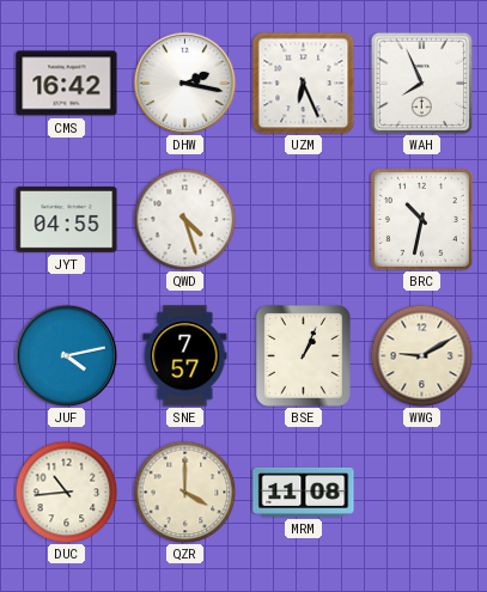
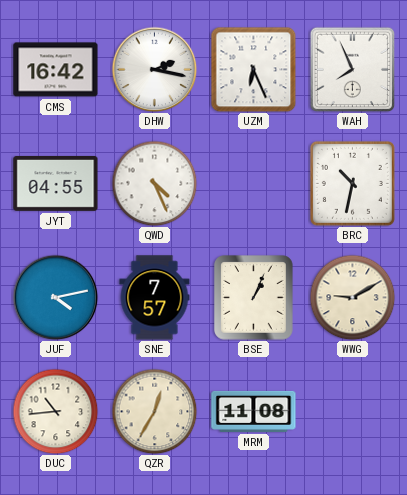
QWD: 4:27 -> 4:26 (154, 183)
QZR: 4:00 -> 12:35 (154, 411)
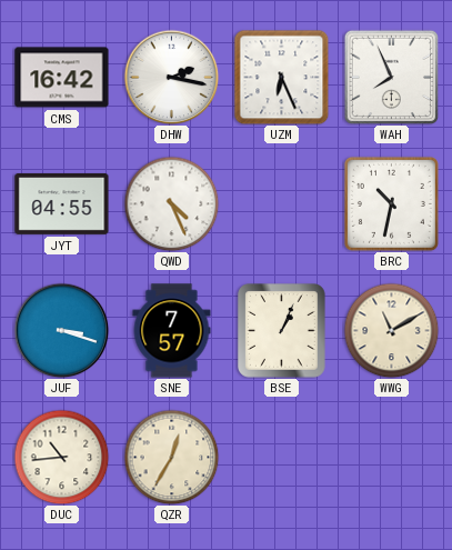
JUF: 4:13 -> 3:18 (61, 330)
WWG: 9:10 -> 11:10 (391, 330)
MRM: 11:08 -> none (254, 411)
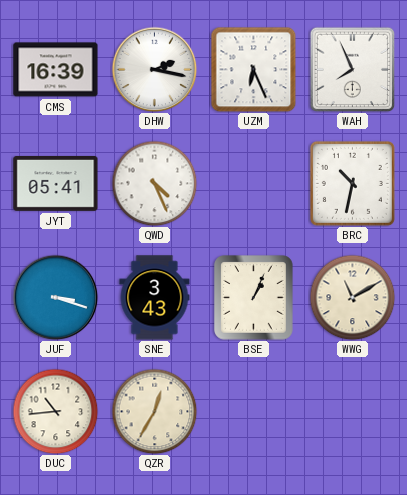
CMS: 16:42 -> 16:39 (56, 70)
JYT: 04:55 -> 05:41 (56, 183)
SNE: 7:57 -> 3:43 (155, 298)
